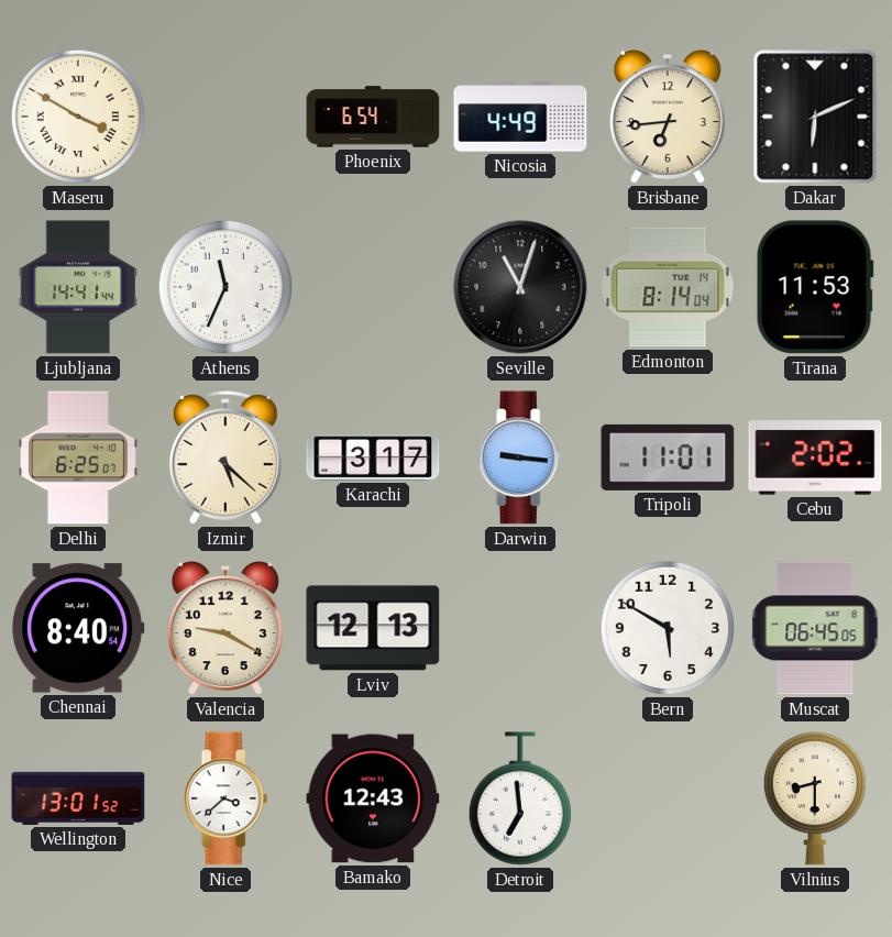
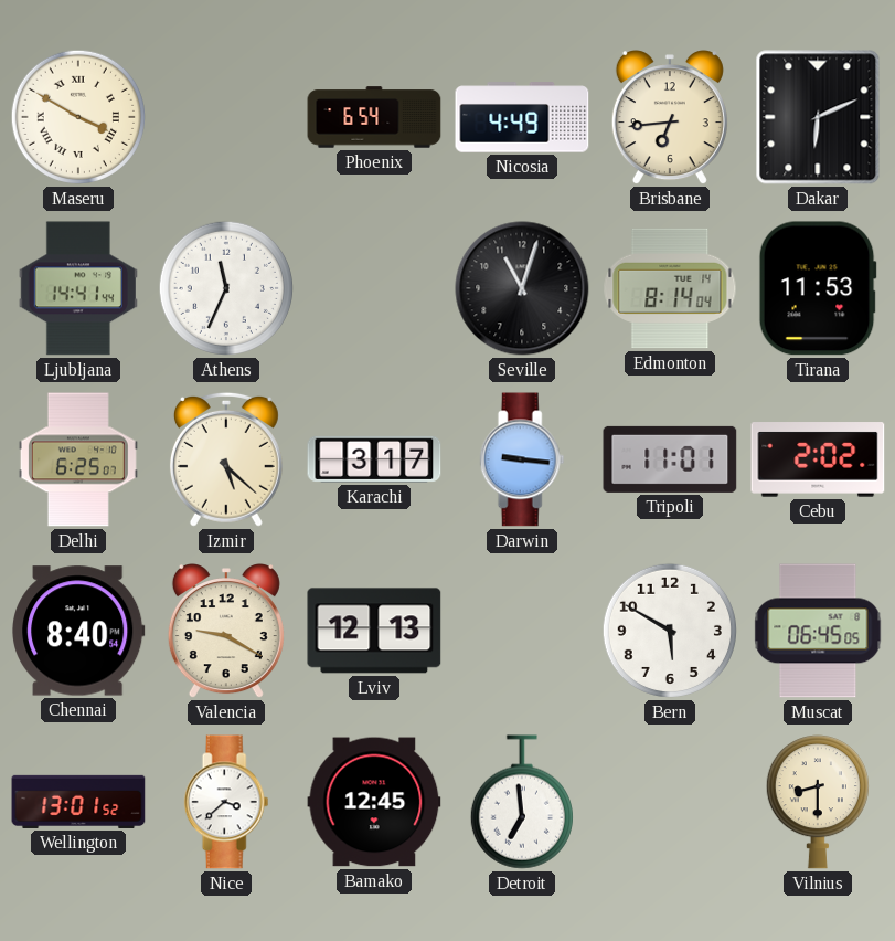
Bamako: 12:43 -> 12:45 (374, 802)
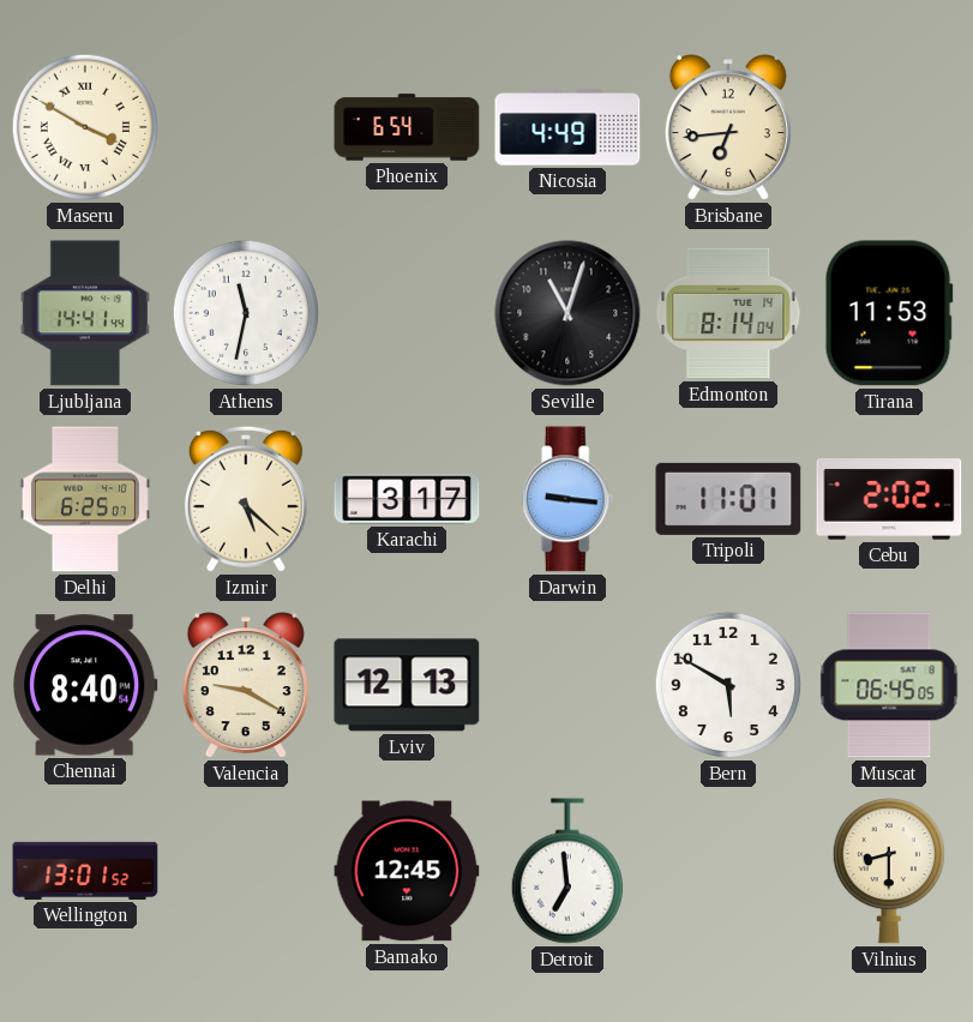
Dakar: 6:11 -> none (818, 117)
Athens: 11:34 -> 11:32 (246, 313)
Nice: 3:38 -> none (226, 802)
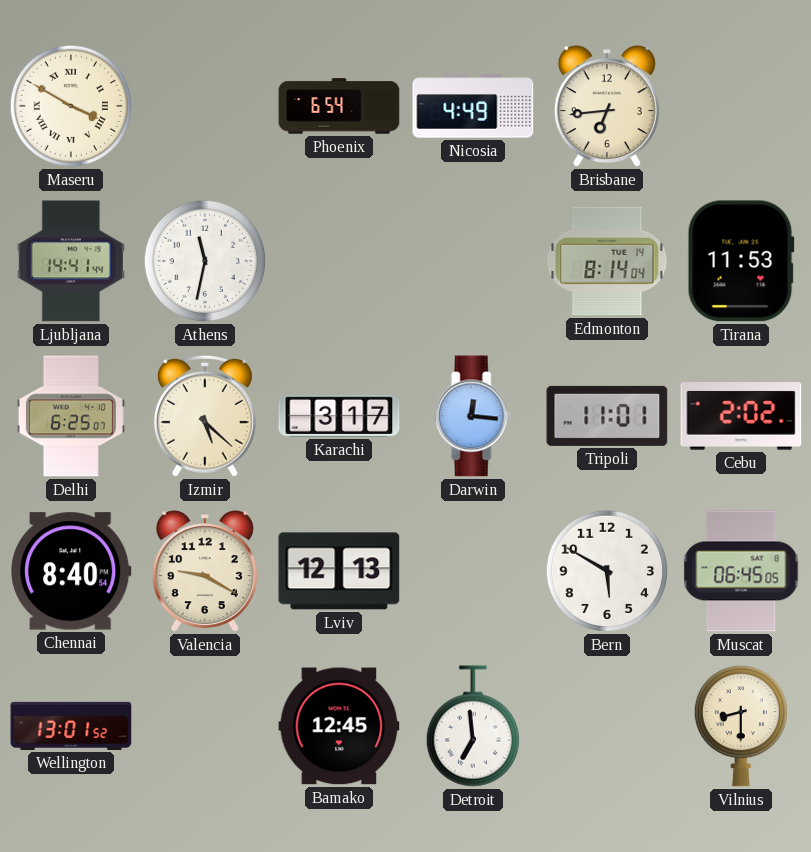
Seville: 11:03 -> none (567, 313)
Darwin: 9:16 -> 12:16 (473, 416)
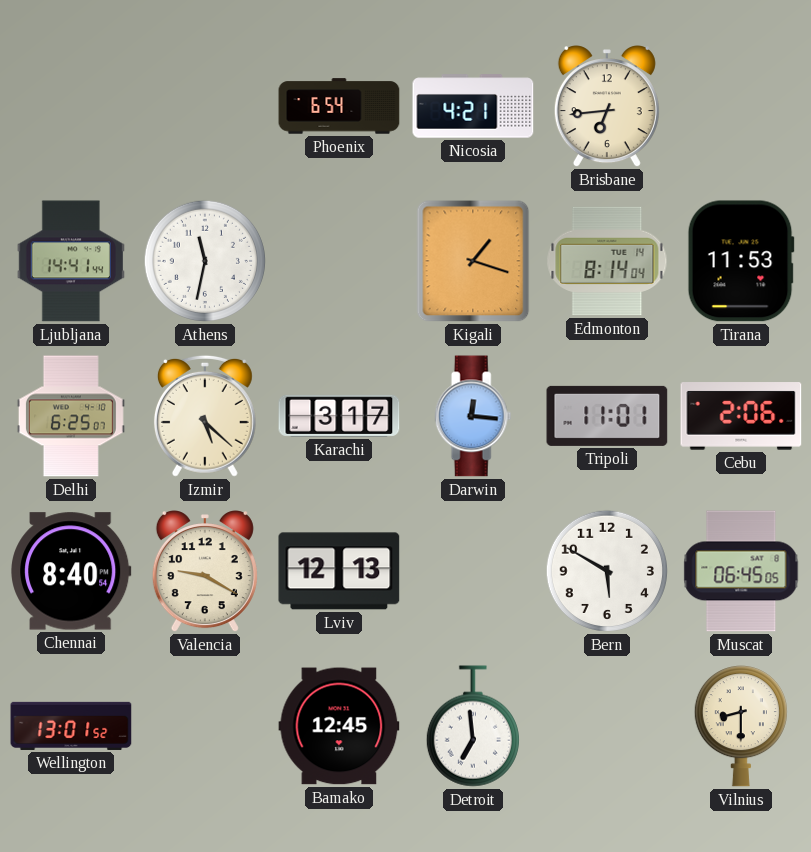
Maseru: 3:50 -> none (71, 106)
Nicosia: 4:49 -> 4:21 (473, 106)
Kigali: none -> 1:18 (473, 261)
Cebu: 2:02 -> 2:06 (741, 416)
